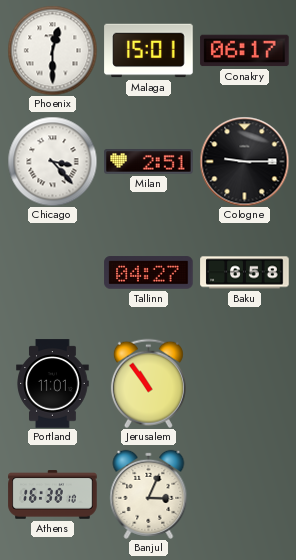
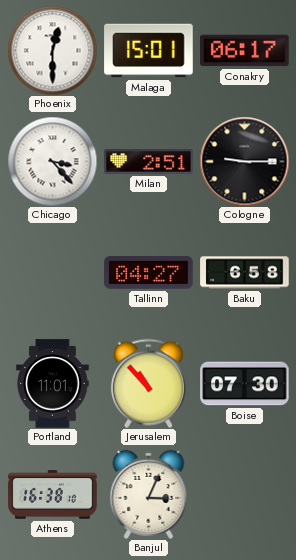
Jerusalem: 10:54 -> 10:53 (148, 383)
Boise: none -> 07:30 (245, 384)
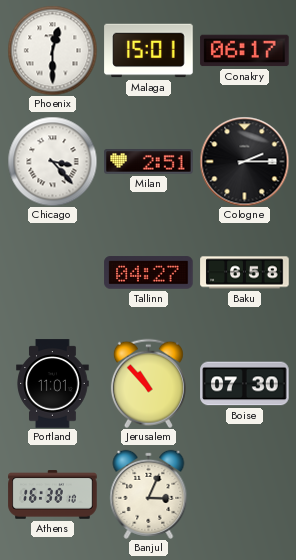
Cologne: 9:15 -> 2:15 (244, 161)
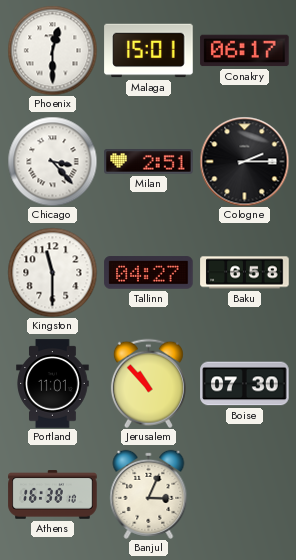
Kingston: none -> 11:30 (52, 272)
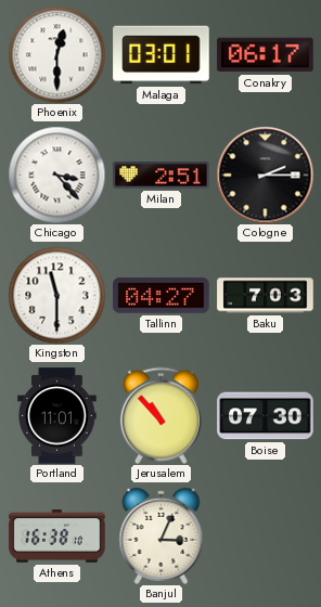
Malaga: 15:01 -> 03:01 (162, 55)
Baku: 6:58 -> 7:03 (266, 296)
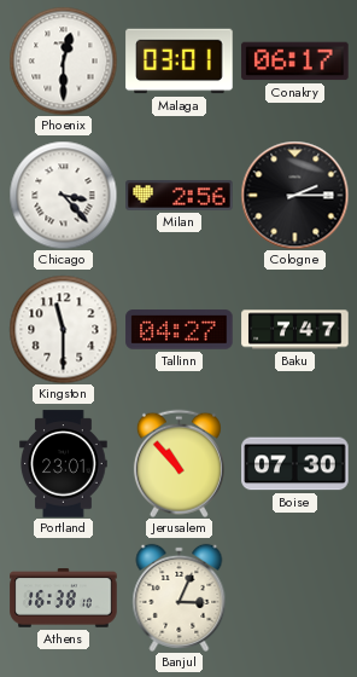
Milan: 2:51 -> 2:56 (180, 196)
Baku: 7:03 -> 7:47 (295, 330)
Portland: 11:01 -> 23:01 (64, 464)
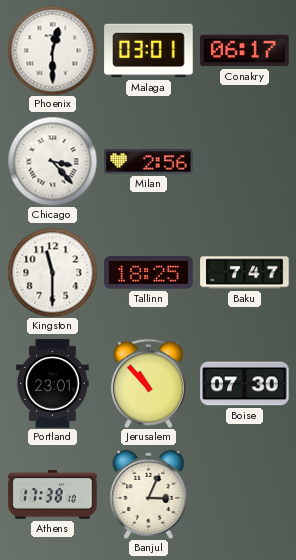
Cologne: 2:15 -> none (294, 195)
Tallinn: 04:27 -> 18:25 (149, 273)
Athens: 16:38 -> 17:38 (53, 495)
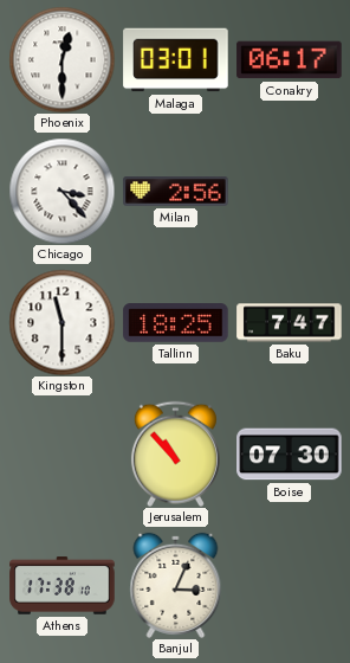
Portland: 23:01 -> none (53, 384)
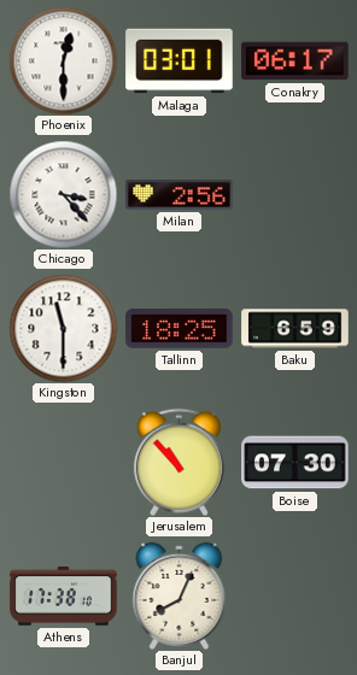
Baku: 7:47 -> 6:59 (295, 329)
Banjul: 3:04 -> 8:04 (180, 595)
